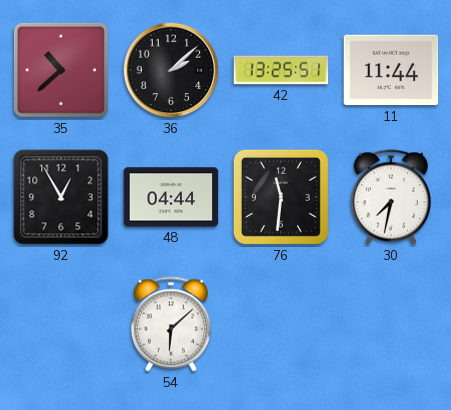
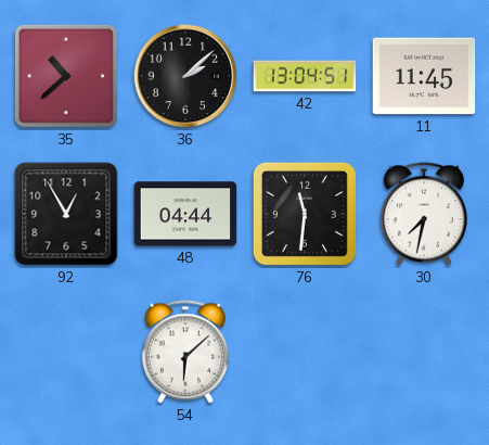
42: 13:25 -> 13:04 (305, 76)
11: 11:44 -> 11:45 (424, 76)
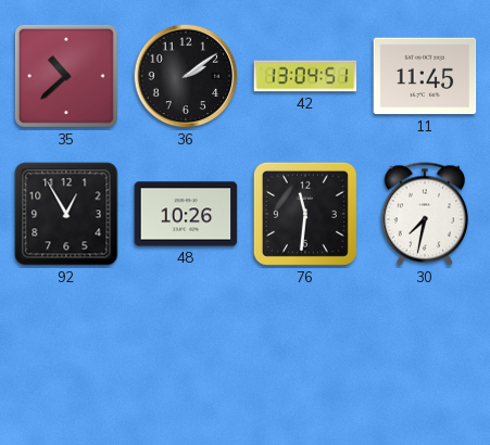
36: 2:08 -> 2:09 (186, 76)
48: 04:44 -> 10:26 (186, 214)
54: 6:08 -> none (185, 352)
